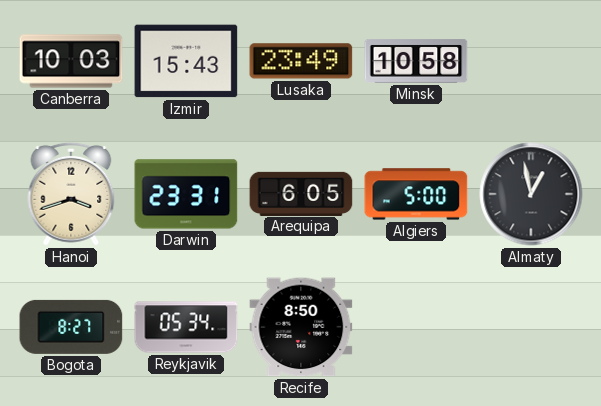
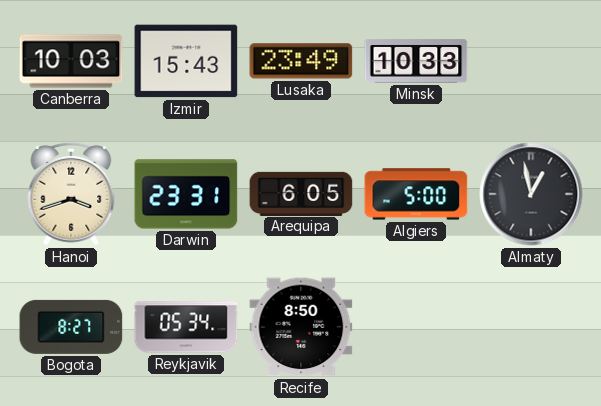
Minsk: 10:58 -> 10:33 (416, 62)
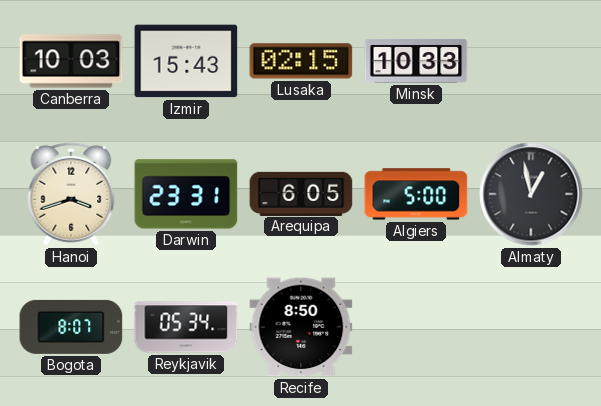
Lusaka: 23:49 -> 02:15 (301, 61)
Bogota: 8:27 -> 8:07 (71, 327)
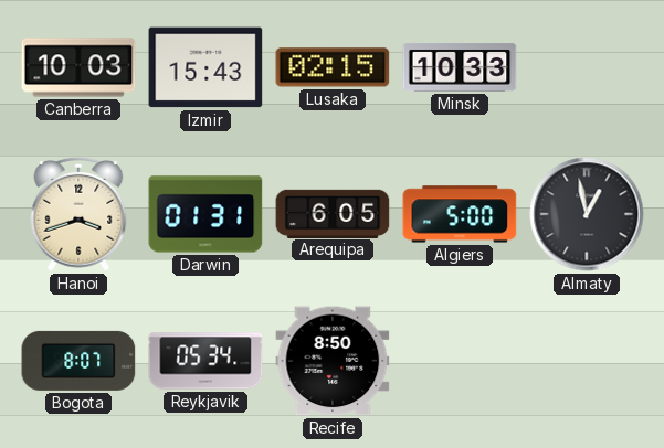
Darwin: 23:31 -> 01:31 (205, 214)
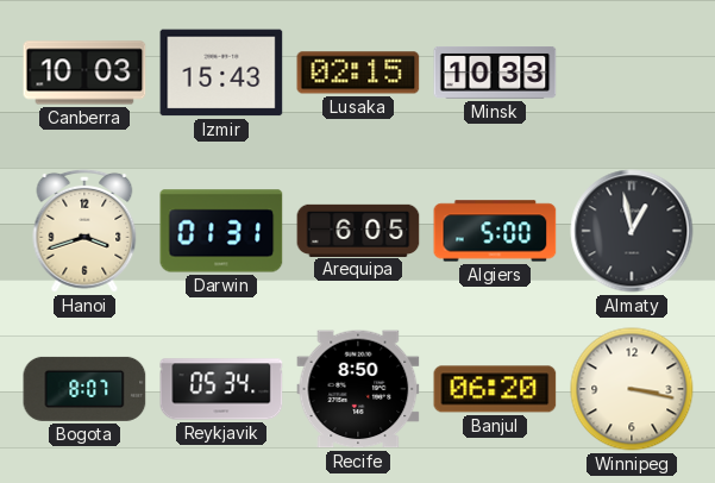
Banjul: none -> 06:20 (495, 389)
Winnipeg: none -> 3:17 (632, 389)
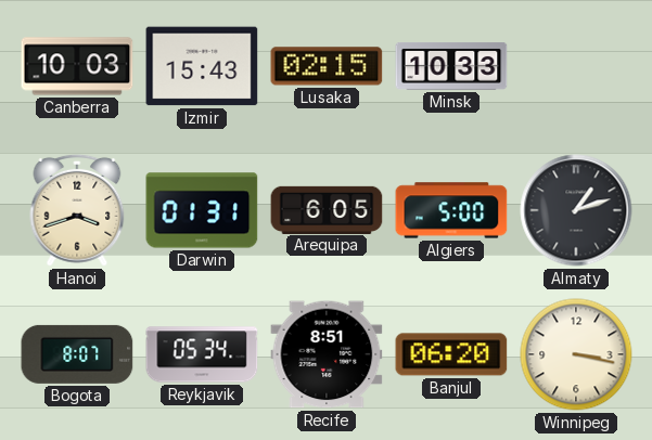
Almaty: 12:58 -> 1:12 (576, 210)
Recife: 8:50 -> 8:51 (327, 354)
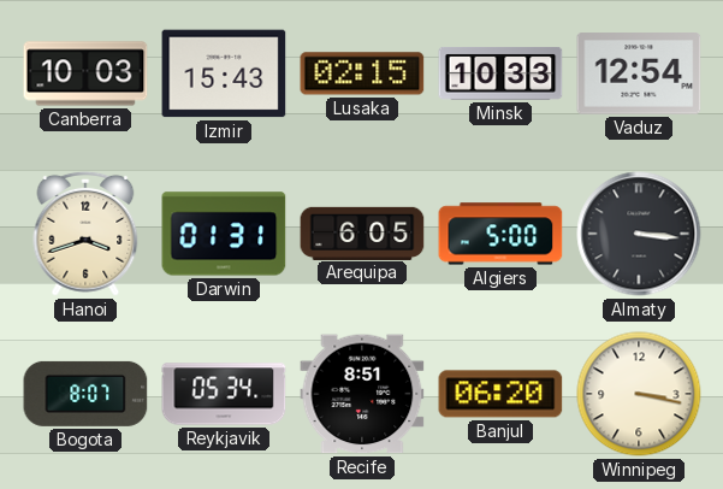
Vaduz: none -> 12:54 (639, 73)
Almaty: 1:12 -> 3:16 (639, 234)
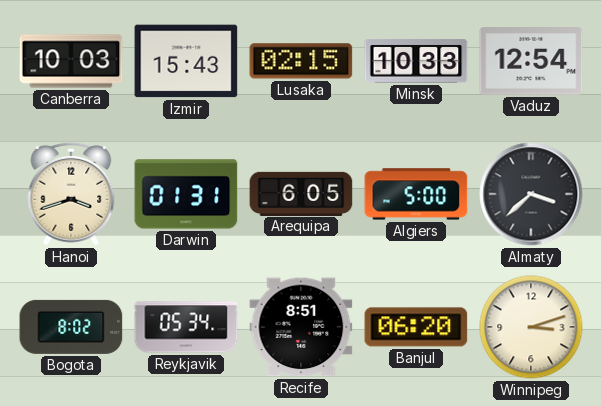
Almaty: 3:16 -> 3:38 (531, 194)
Bogota: 8:07 -> 8:02 (71, 327)
Winnipeg: 3:17 -> 3:12 (531, 327)
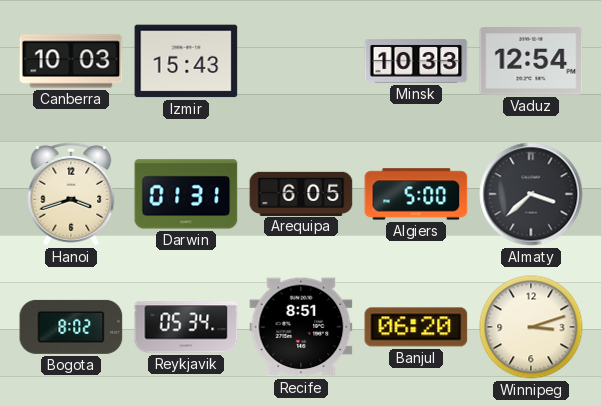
Lusaka: 02:15 -> none (301, 61)
